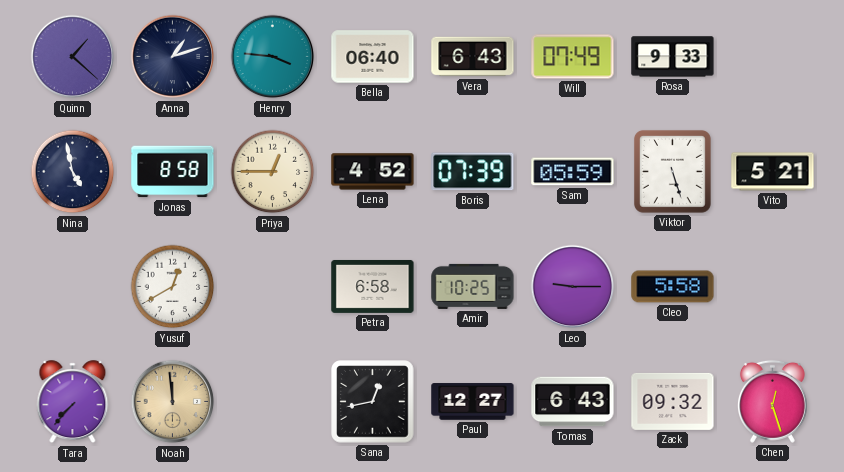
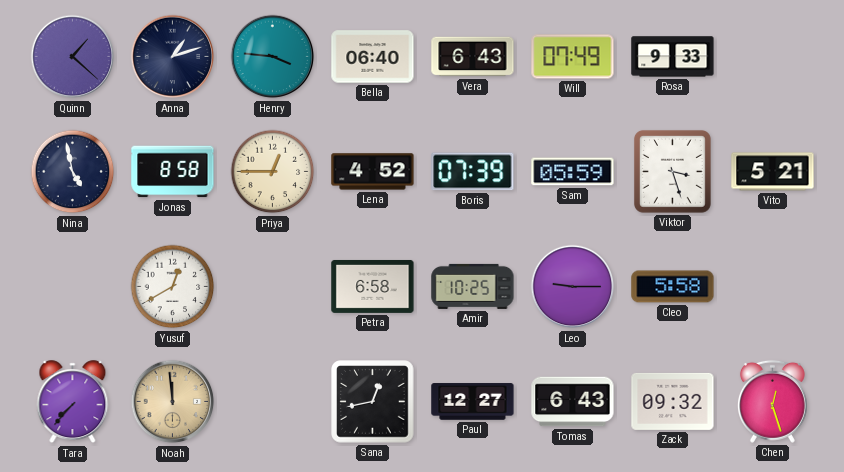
Viktor: 5:27 -> 3:27 (672, 171)
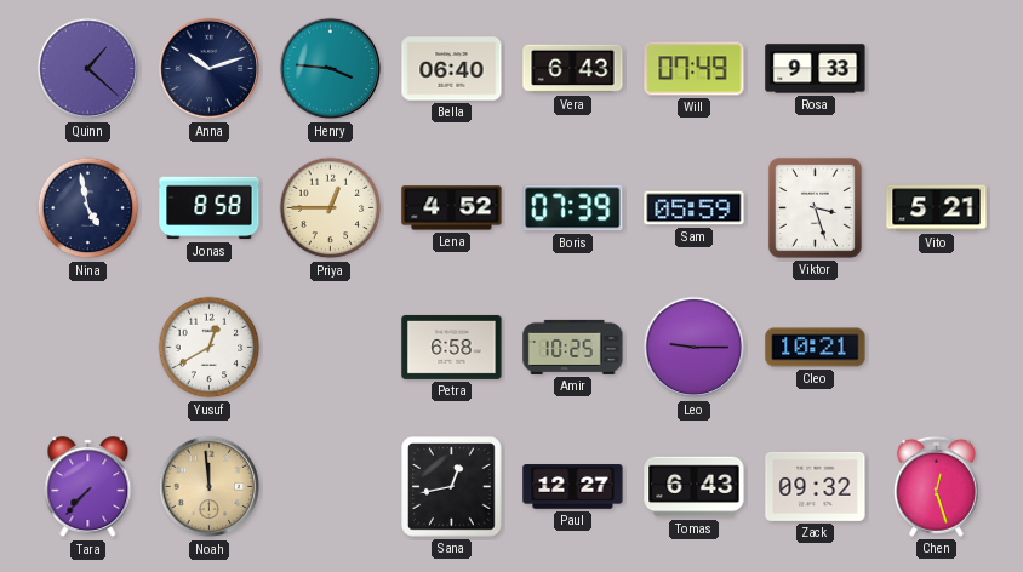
Anna: 1:12 -> 10:12 (210, 69)
Cleo: 5:58 -> 10:21 (816, 348)
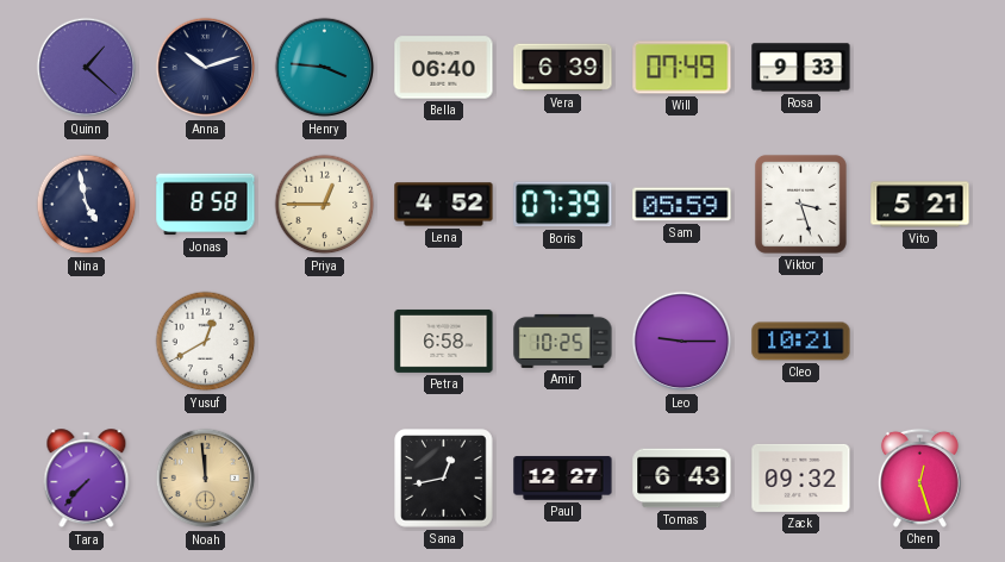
Vera: 6:43 -> 6:39 (563, 68)
